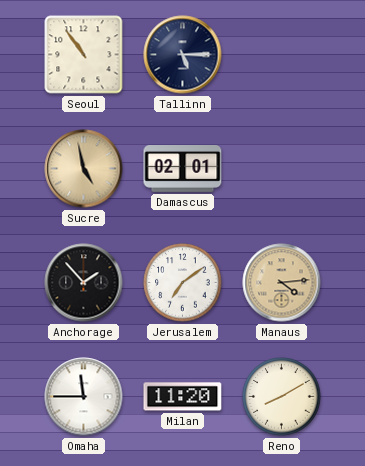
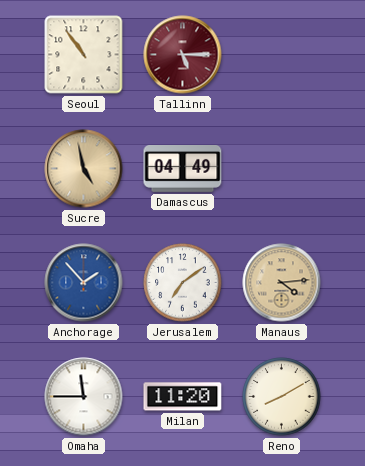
Tallinn dial: navy -> burgundy (183, 55)
Damascus: 02:01 -> 04:49 (183, 169)
Anchorage dial: black -> blue (84, 283)
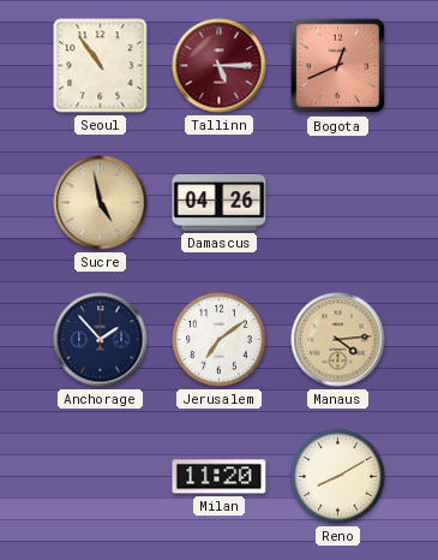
Bogota: none -> 12:41 (338, 66)
Damascus: 04:49 -> 04:26 (220, 203)
Anchorage dial: blue -> navy (101, 340)
Omaha: 11:45 -> none (84, 397)
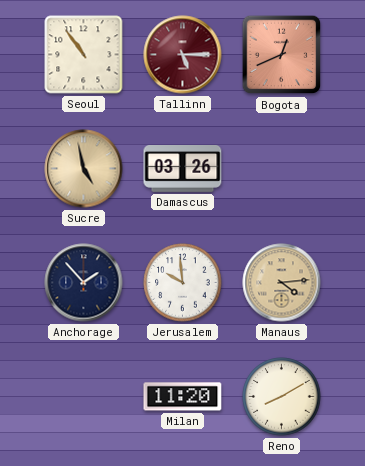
Damascus: 04:26 -> 03:26 (183, 169)
Jerusalem: 7:09 -> 9:59 (183, 283)
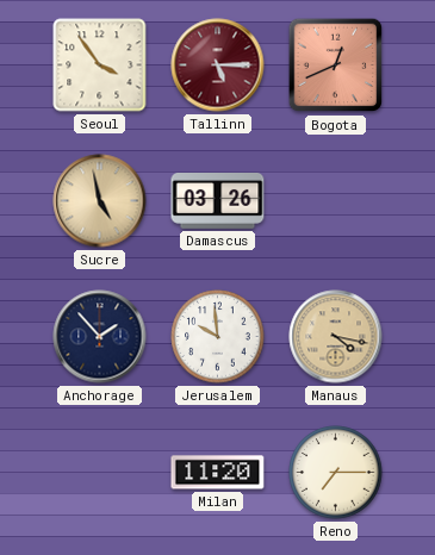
Seoul: 10:54 -> 3:54 (100, 66)
Manaus: 4:14 -> 4:17 (336, 337)
Reno: 8:10 -> 7:15 (336, 473)
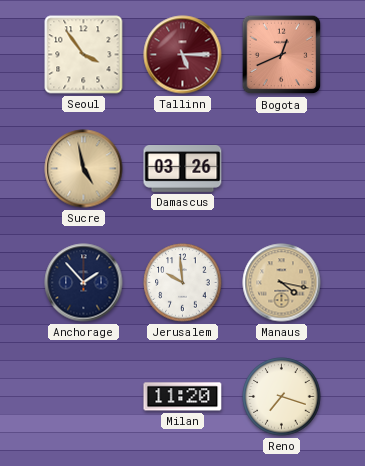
Reno: 7:15 -> 7:18 (282, 397)
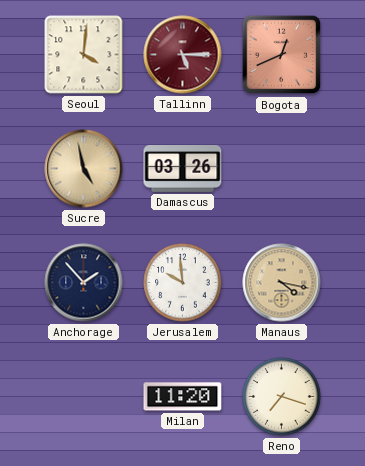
Seoul: 3:54 -> 4:01 (84, 55)
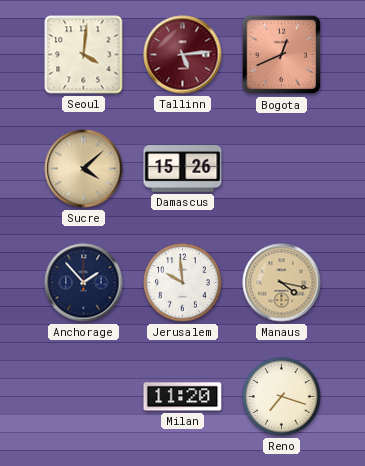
Tallinn: 5:15 -> 5:14 (183, 55)
Sucre: 4:58 -> 4:08 (84, 169)
Damascus: 03:26 -> 15:26 (183, 169)
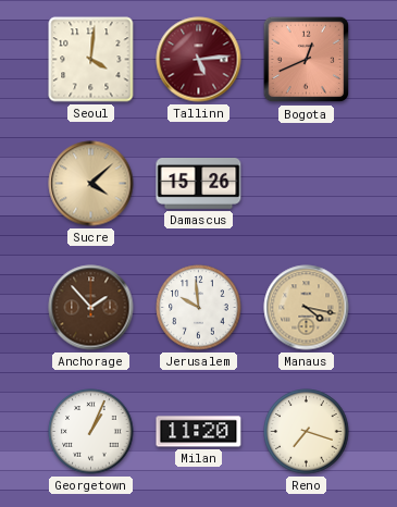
Anchorage dial: navy -> brown (91, 308)
Georgetown: none -> 1:04 (91, 432)
